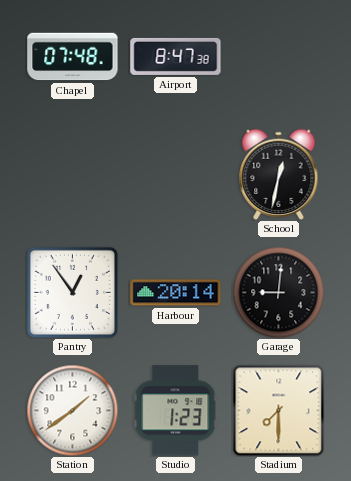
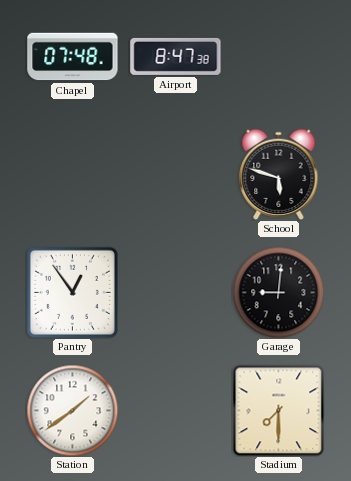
School: 12:32 -> 5:48 (279, 174)
Harbour: 20:14 -> none (176, 293)
Studio: 1:23 -> none (176, 411)
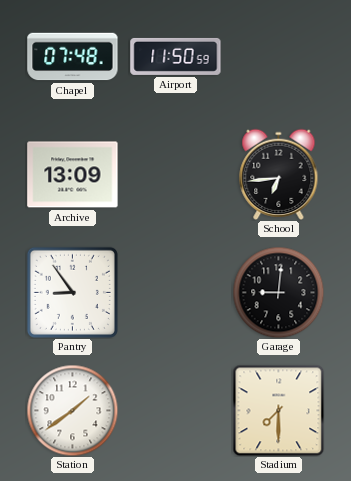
Airport: 8:47 -> 11:50 (176, 56)
Archive: none -> 13:09 (73, 175)
School: 5:48 -> 6:44 (279, 174)
Pantry: 12:54 -> 8:54 (72, 292)
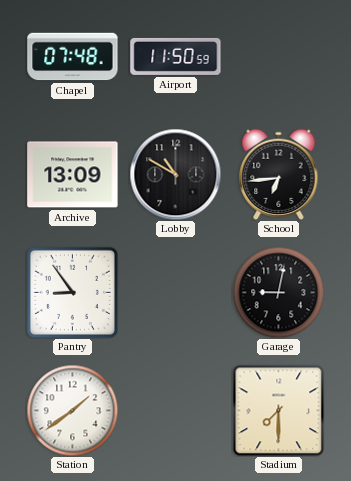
Lobby: none -> 10:50 (175, 174)
Garage: 9:01 -> 9:02 (278, 292)
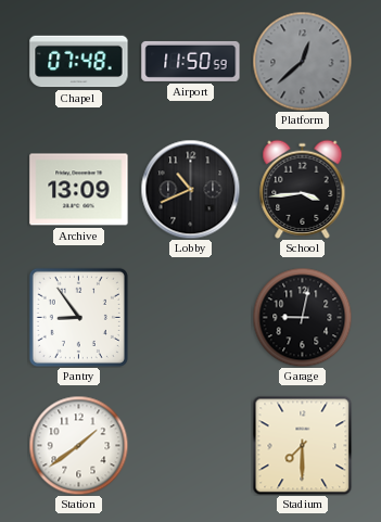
Platform: none -> 12:38 (302, 61)
Lobby: 10:50 -> 10:41 (190, 189)
School: 6:44 -> 3:44 (303, 189)
